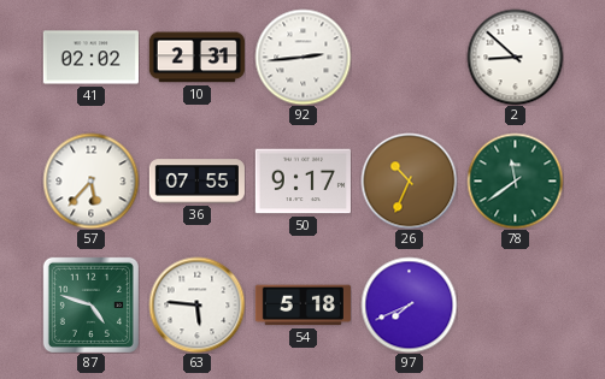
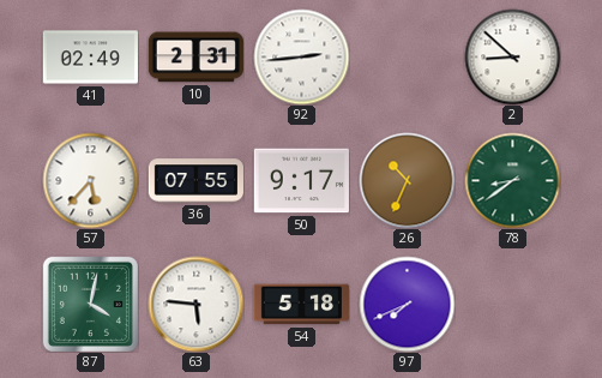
41: 02:02 -> 02:49 (90, 58)
78: 11:39 -> 8:39 (512, 180)
87: 4:48 -> 4:02 (90, 304)
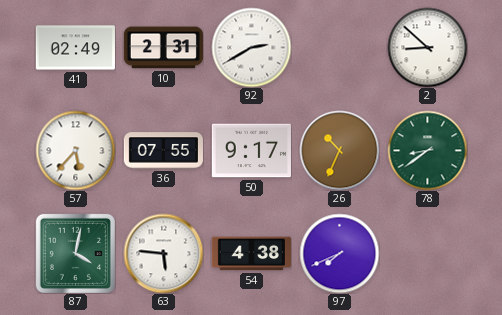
92: 2:44 -> 2:40 (251, 47)
54: 5:18 -> 4:38 (251, 254)
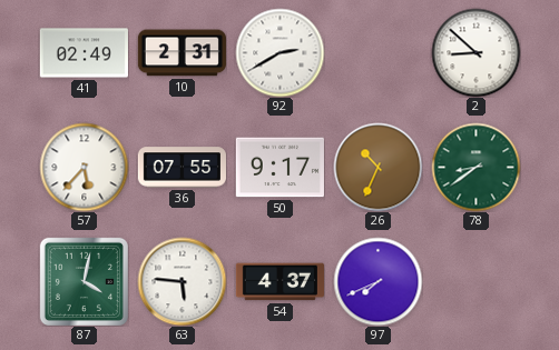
54: 4:38 -> 4:37 (279, 282)
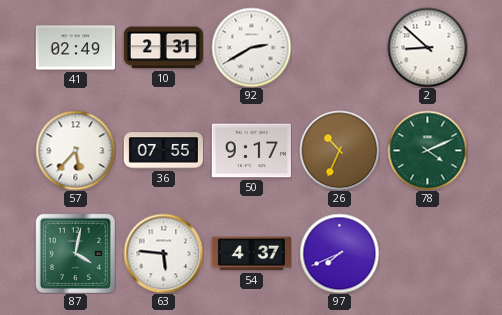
78: 8:39 -> 4:11 (427, 150)
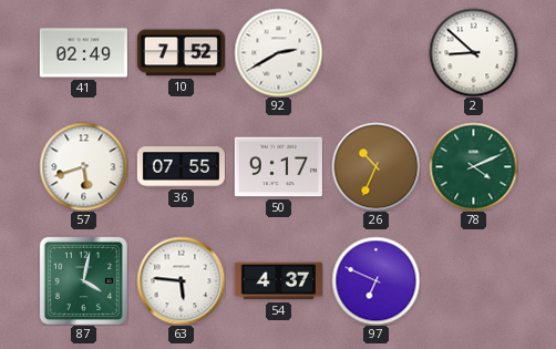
10: 2:31 -> 7:52 (181, 53)
57: 5:37 -> 5:42 (83, 166)
97: 7:41 -> 6:49 (375, 280)
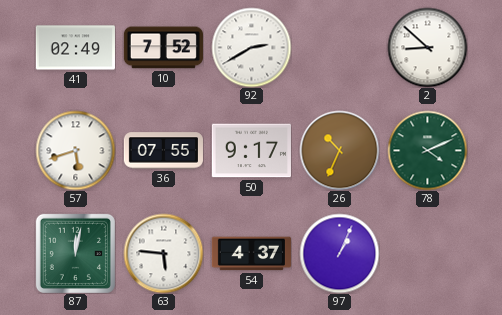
87: 4:02 -> 12:02 (75, 253)
97: 6:49 -> 1:04 (339, 253)
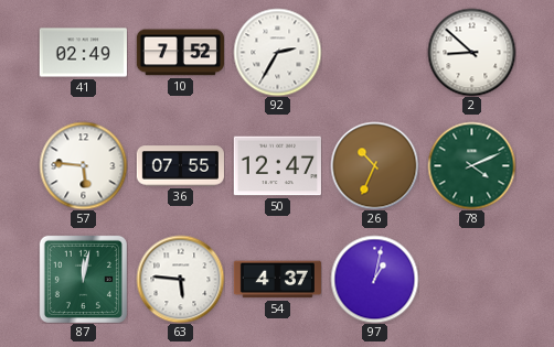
92: 2:40 -> 2:35 (277, 52)
57: 5:42 -> 5:46 (83, 165)
50: 9:17 -> 12:47 (277, 166)
97: 1:04 -> 1:02 (374, 279)
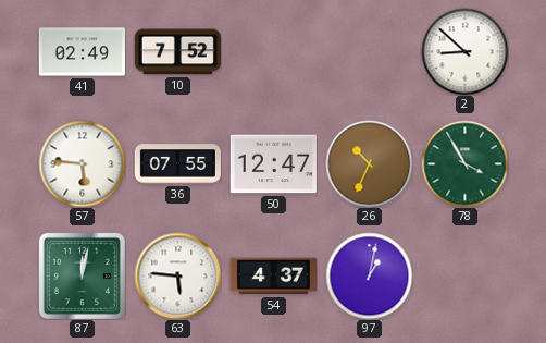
92: 2:35 -> none (277, 52)
78: 4:11 -> 3:55 (464, 163)
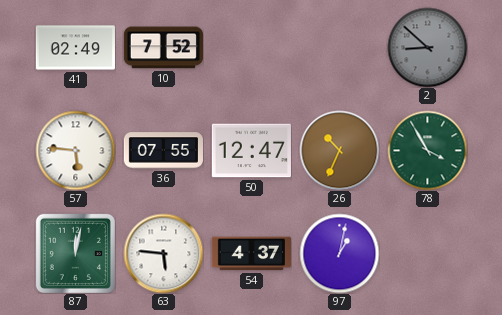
2 dial: white -> grey (427, 47)
